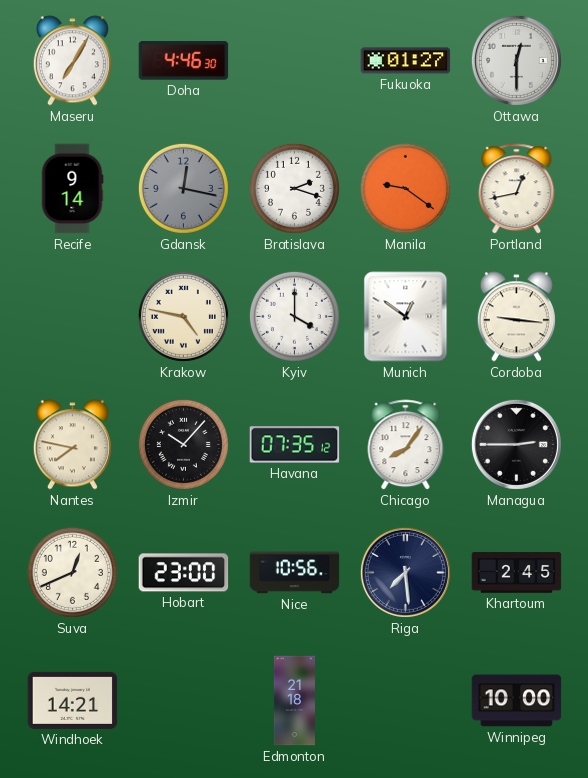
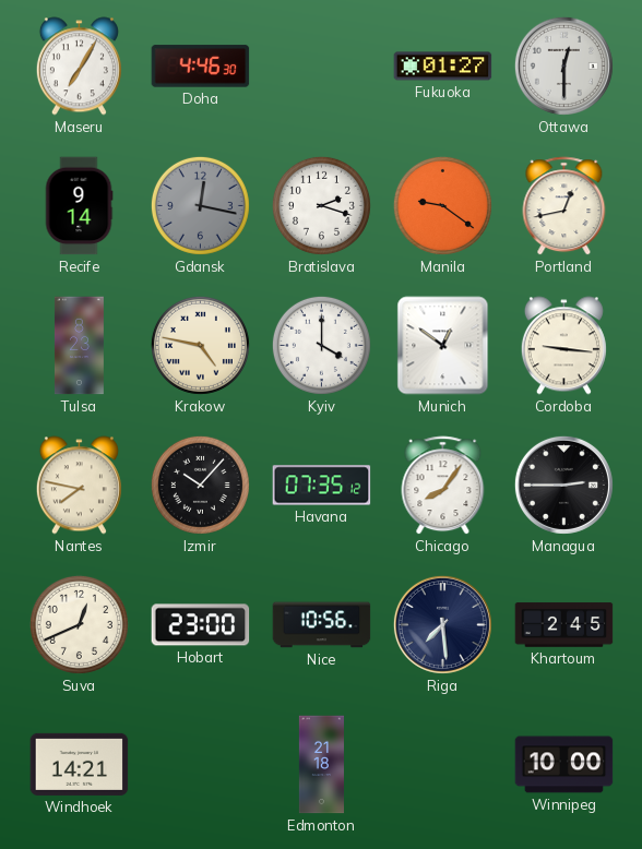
Tulsa: none -> 8:23 (79, 346)
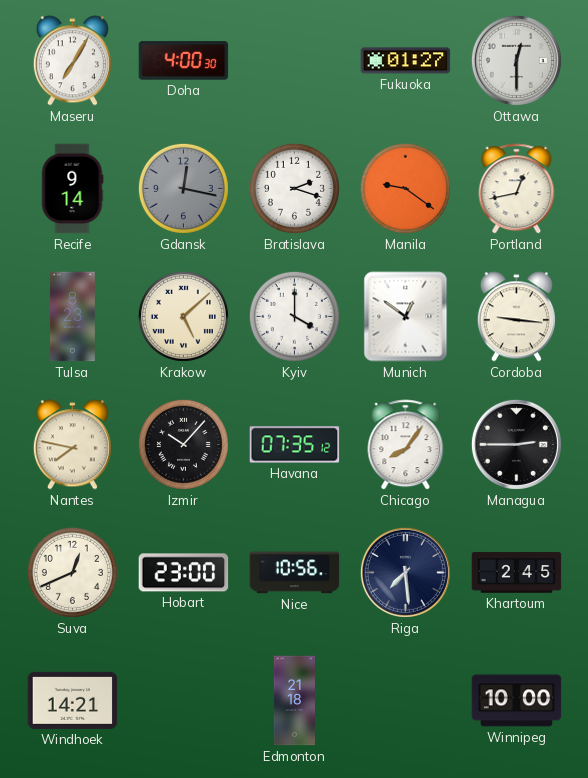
Doha: 4:46 -> 4:00 (184, 61)
Krakow: 4:47 -> 5:08 (183, 316)
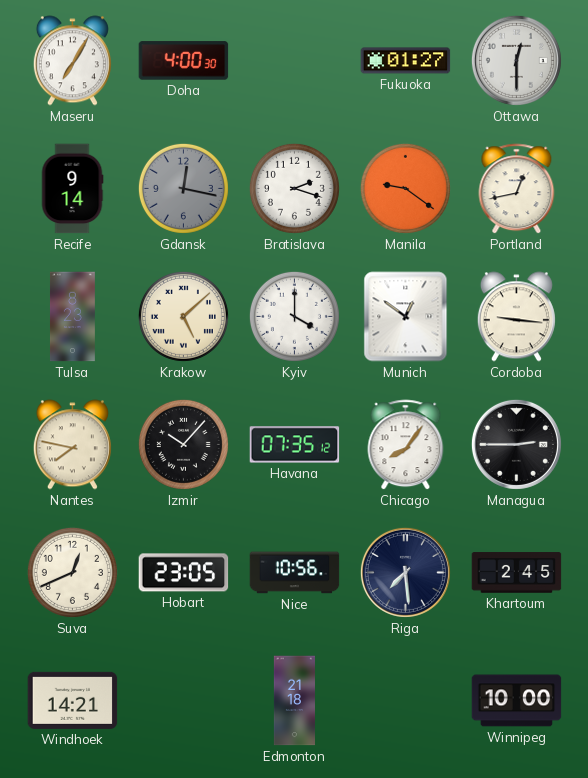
Hobart: 23:00 -> 23:05 (184, 573)
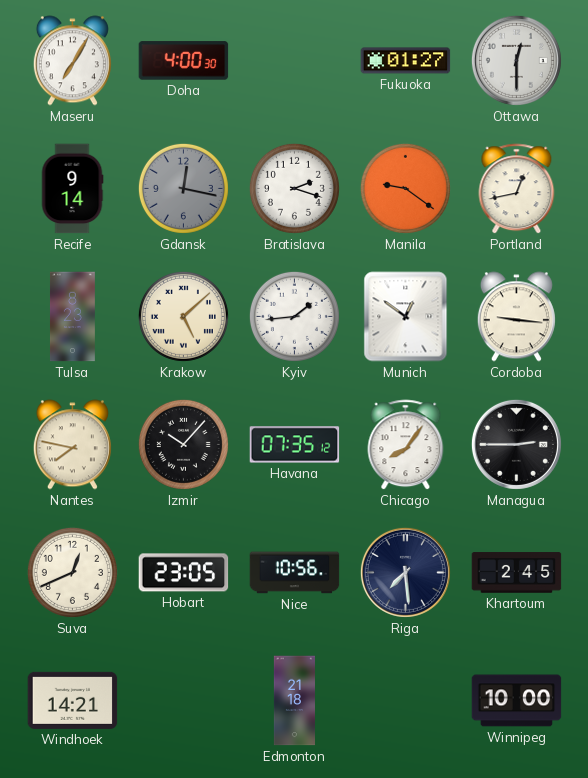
Kyiv: 4:00 -> 1:44 (294, 316)
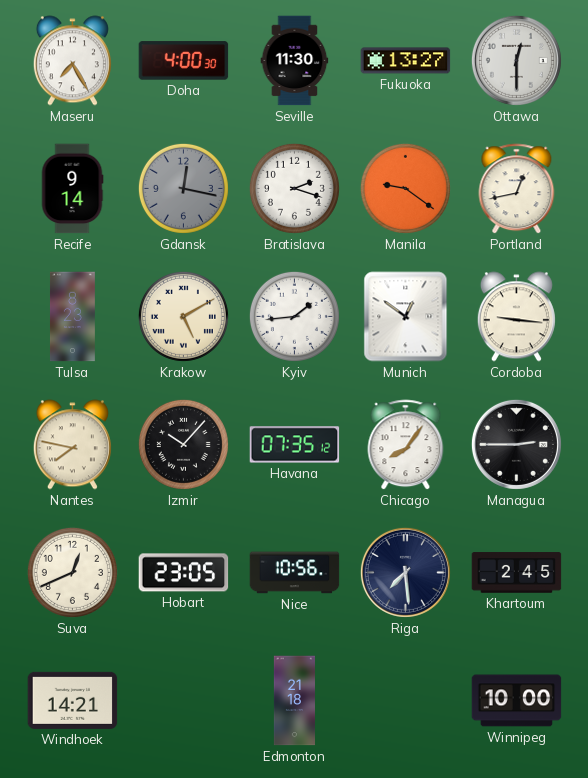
Maseru: 7:05 -> 7:25 (72, 61)
Seville: none -> 11:30 (295, 61)
Fukuoka: 01:27 -> 13:27 (406, 61)
Krakow: 5:08 -> 5:10 (183, 316)
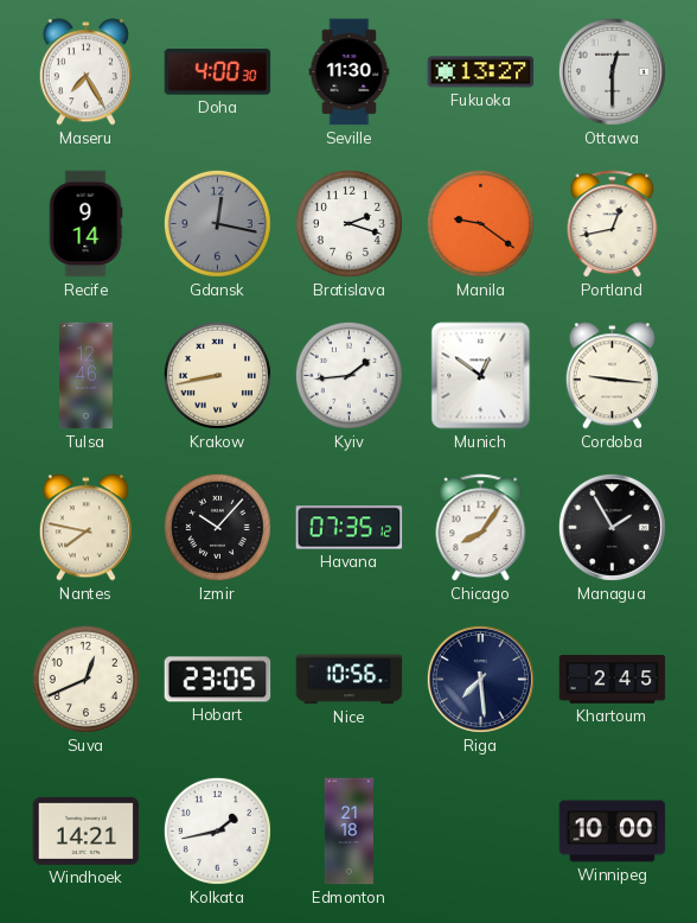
Tulsa: 8:23 -> 12:46 (85, 376)
Krakow: 5:10 -> 8:43 (217, 375)
Managua: 2:45 -> 1:55 (612, 527)
Kolkata: none -> 1:43 (217, 830)
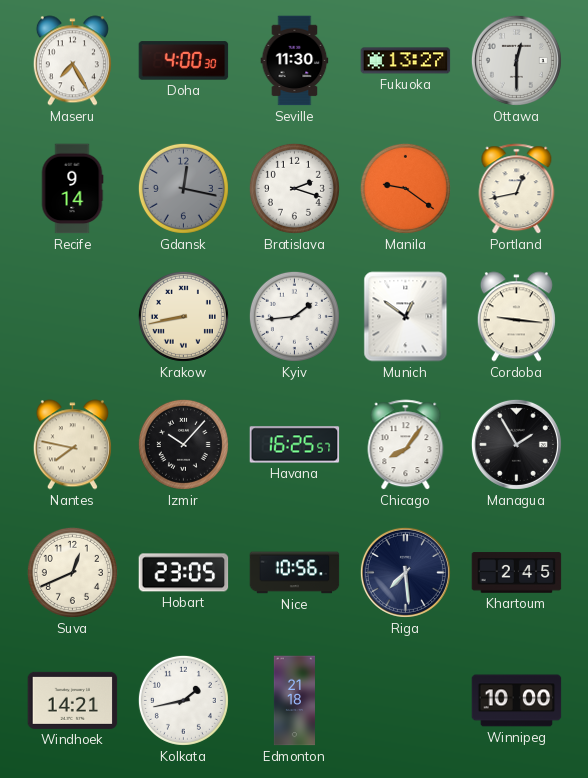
Tulsa: 12:46 -> none (85, 376)
Havana: 07:35 -> 16:25 (295, 445)
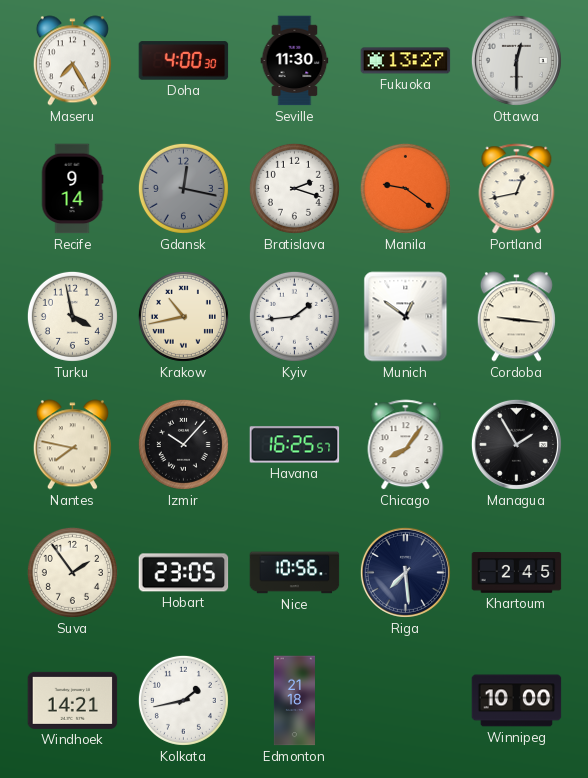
Turku: none -> 3:58 (72, 316)
Krakow: 8:43 -> 10:43 (183, 316)
Suva: 12:41 -> 1:54 (72, 572)
